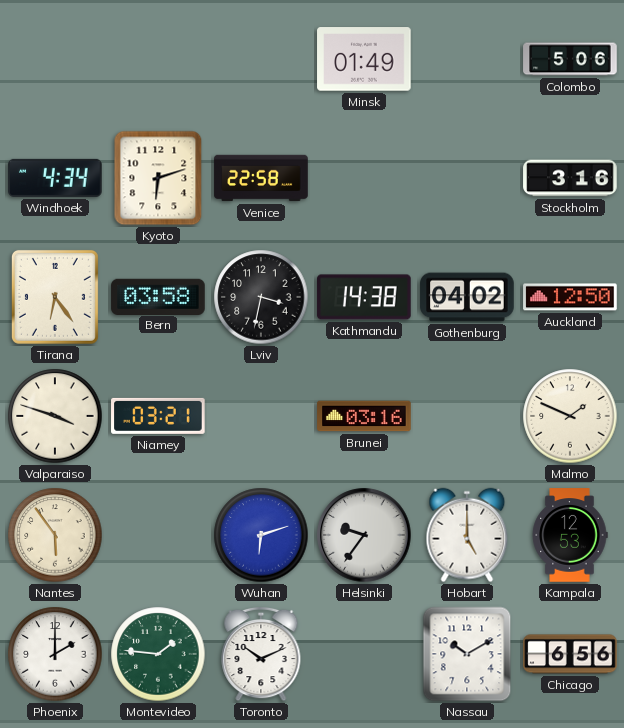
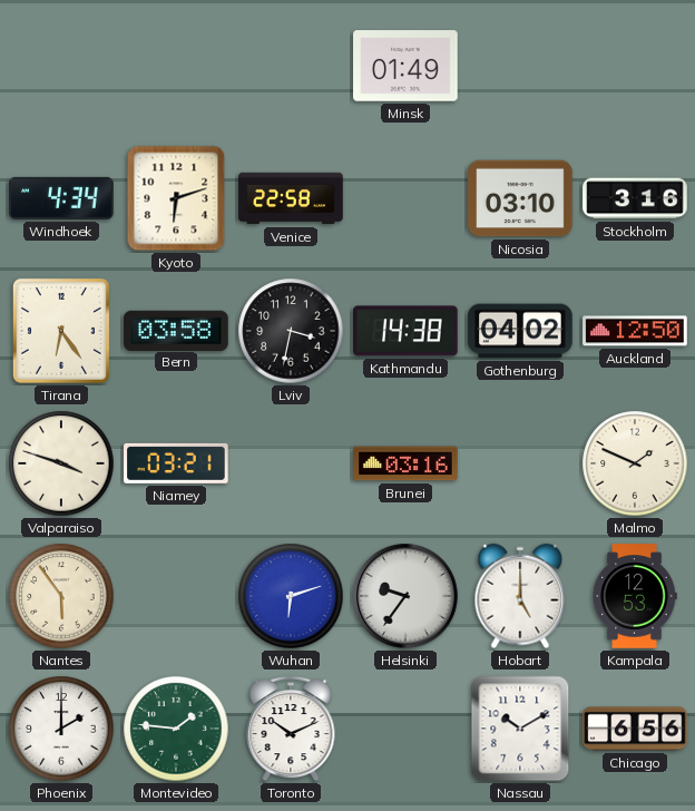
Colombo: 5:06 -> none (570, 59)
Nicosia: none -> 03:10 (520, 198)
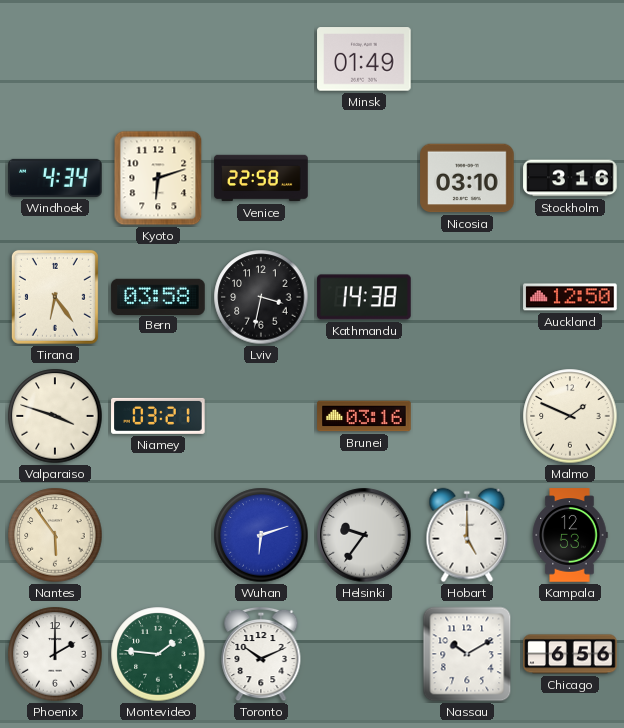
Gothenburg: 04:02 -> none (520, 331)
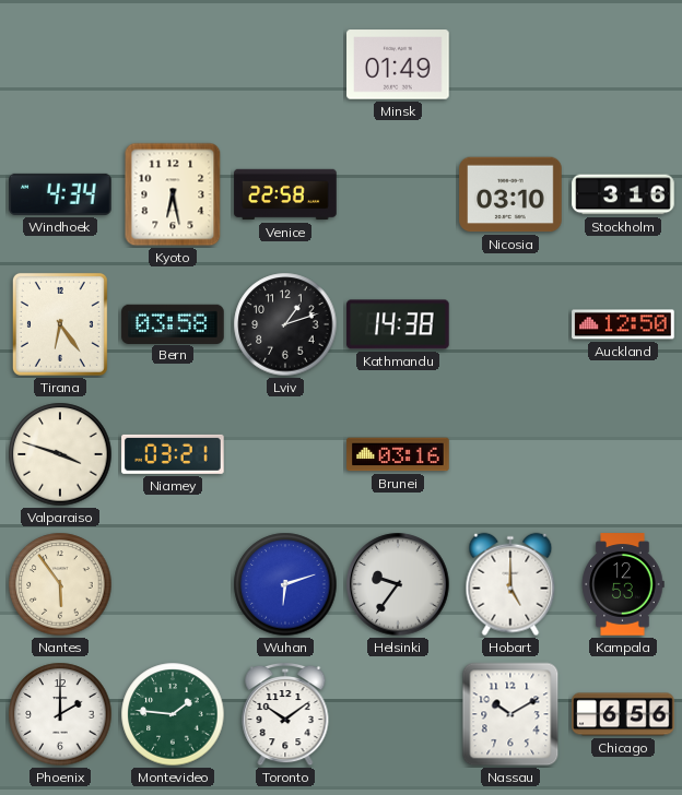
Kyoto: 6:12 -> 6:28 (173, 194)
Lviv: 3:32 -> 1:12 (285, 324)
Malmo: 1:49 -> none (570, 416)
Toronto: 10:11 -> 10:09 (285, 714)
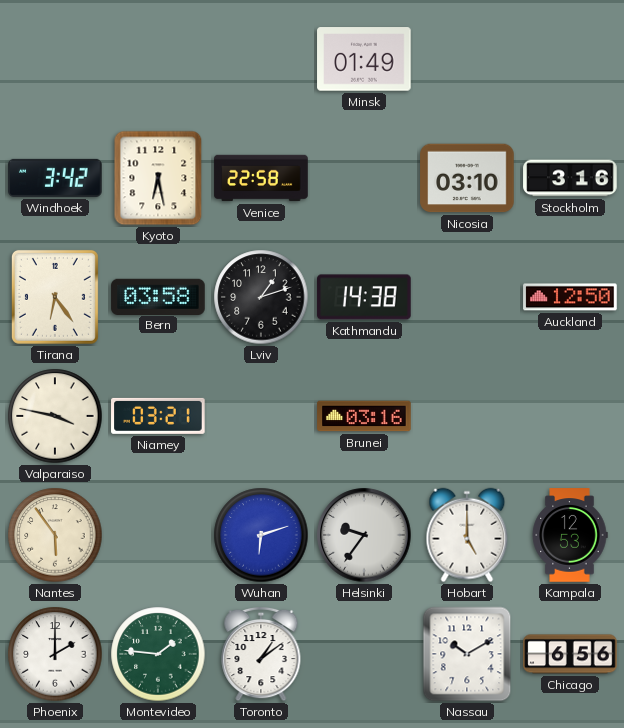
Windhoek: 4:34 -> 3:42 (55, 178)
Valparaiso: 3:48 -> 3:47 (55, 416)
Toronto: 10:09 -> 1:09 (261, 654)
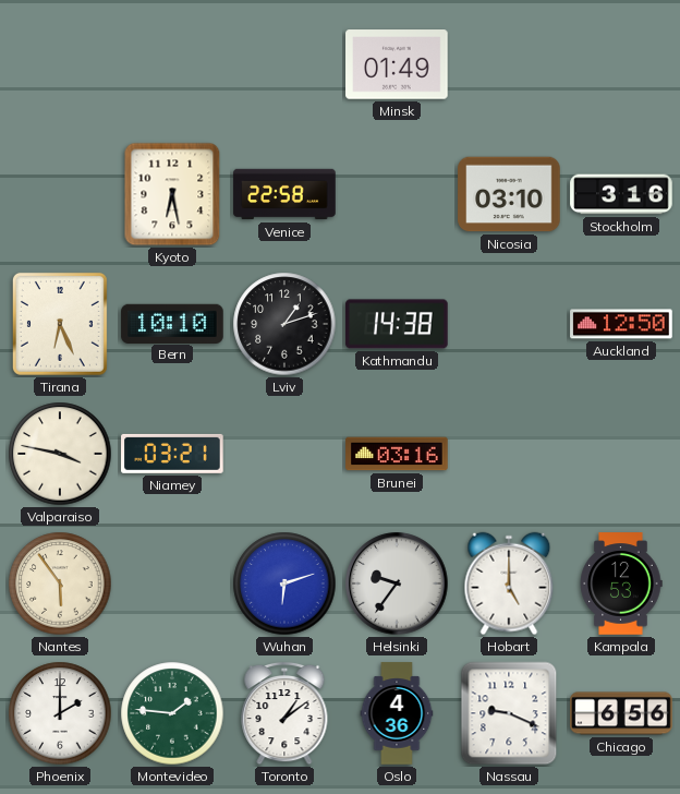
Windhoek: 3:42 -> none (55, 178)
Tirana: 6:24 -> 6:26 (60, 324)
Bern: 03:58 -> 10:10 (172, 323)
Oslo: none -> 4:36 (397, 713)
Nassau: 10:10 -> 9:19 (509, 713)
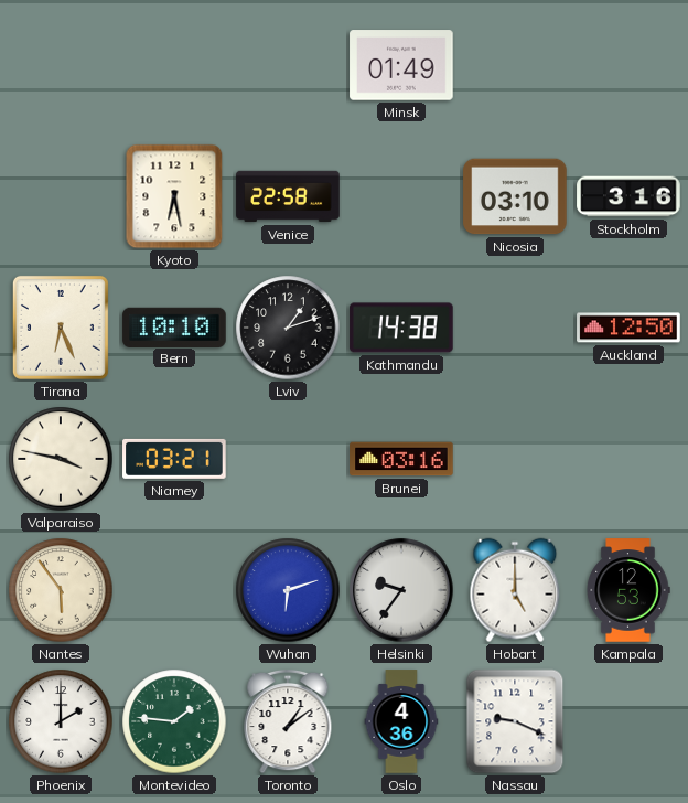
Chicago: 6:56 -> none (621, 713)
